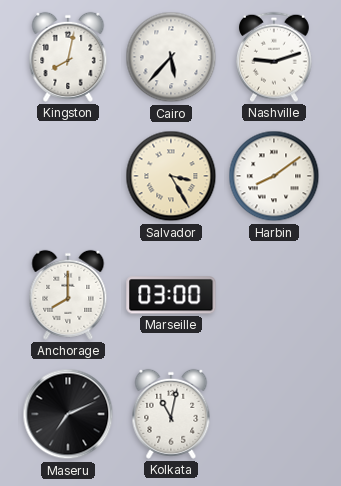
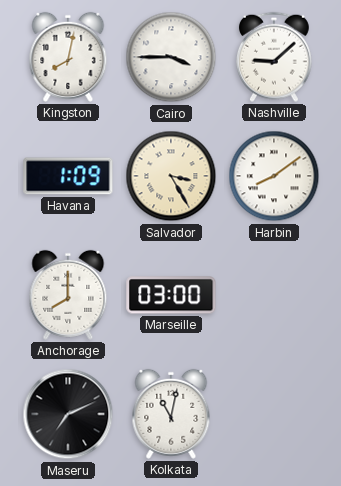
Cairo: 5:37 -> 3:45 (171, 57)
Nashville: 9:12 -> 9:08 (274, 57)
Havana: none -> 1:09 (68, 176)
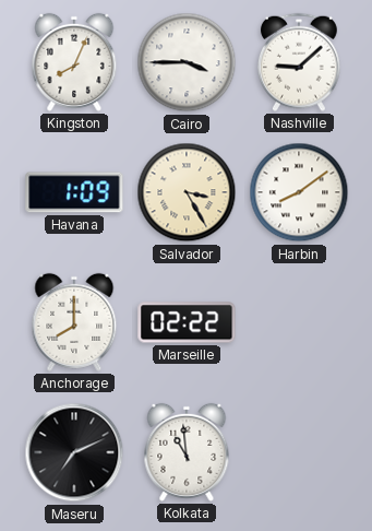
Kingston: 8:02 -> 8:04 (74, 62)
Marseille: 03:00 -> 02:22 (187, 322)
Kolkata: 11:02 -> 10:59 (187, 452)
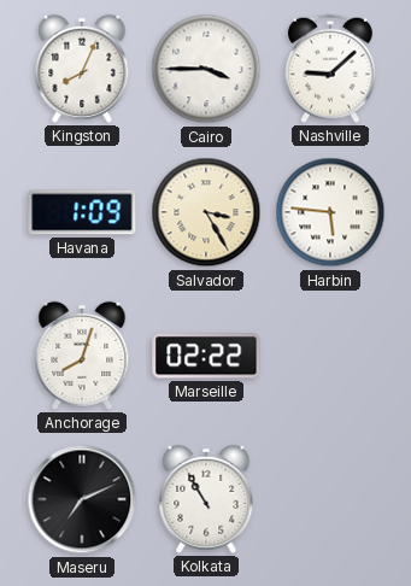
Harbin: 8:09 -> 5:46 (330, 212)
Anchorage: 8:00 -> 8:03 (82, 356)
Kolkata: 10:59 -> 10:55 (206, 499)
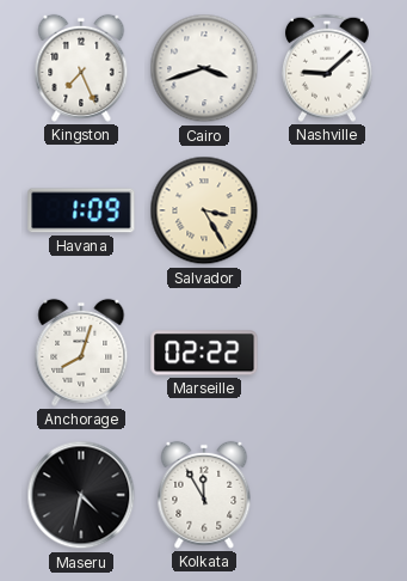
Kingston: 8:04 -> 7:26 (81, 68)
Cairo: 3:45 -> 3:42 (204, 68)
Harbin: 5:46 -> none (330, 212)
Maseru: 7:11 -> 4:32 (81, 495)
Kolkata: 10:55 -> 11:55 (204, 495)
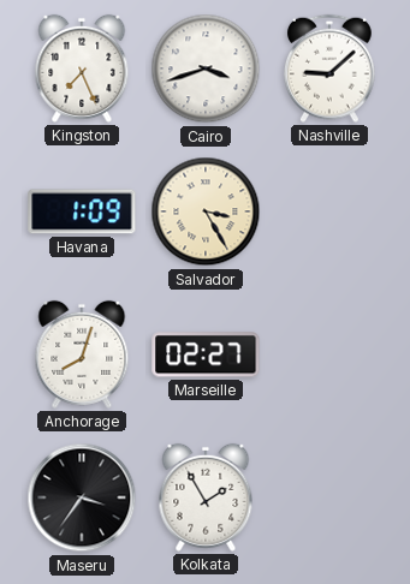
Marseille: 02:22 -> 02:27 (206, 354)
Maseru: 4:32 -> 3:36 (82, 497)
Kolkata: 11:55 -> 1:55 (206, 497)
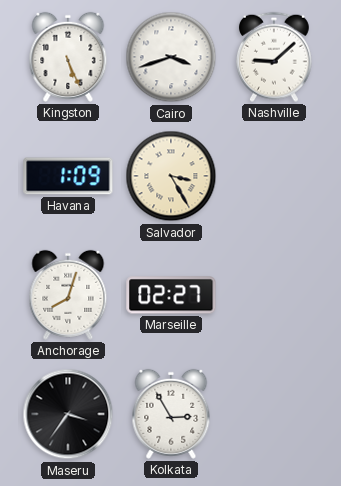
Kingston: 7:26 -> 5:26 (68, 57)
Kolkata: 1:55 -> 2:55 (171, 414)
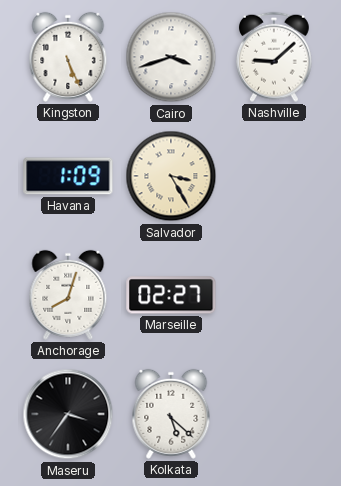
Kolkata: 2:55 -> 5:22 (171, 414)
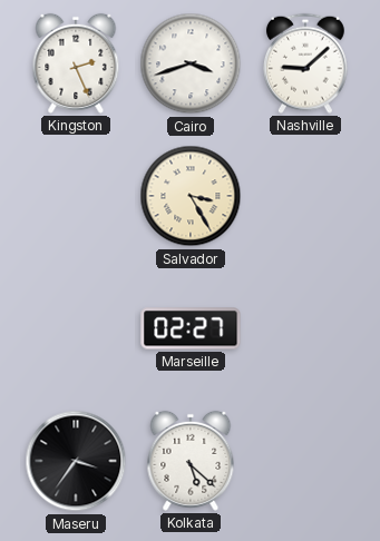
Kingston: 5:26 -> 2:26 (76, 63)
Havana: 1:09 -> none (68, 176)
Anchorage: 8:03 -> none (68, 295)
